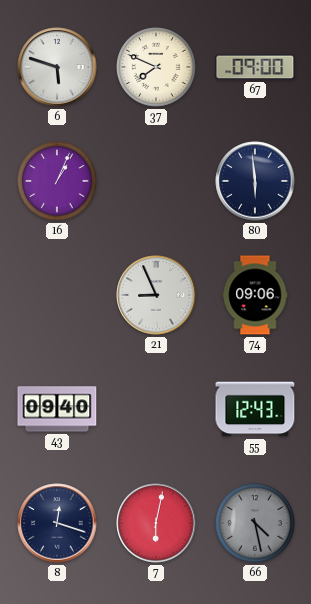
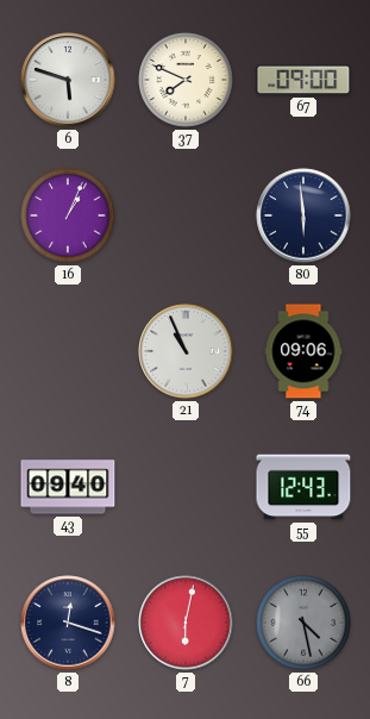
21: 8:56 -> 10:56 (186, 351)
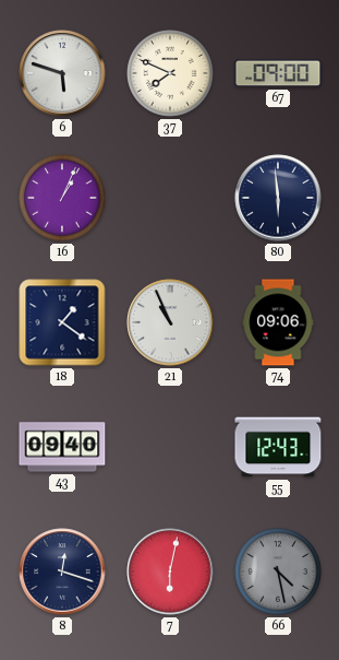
18: none -> 1:21 (62, 322)
